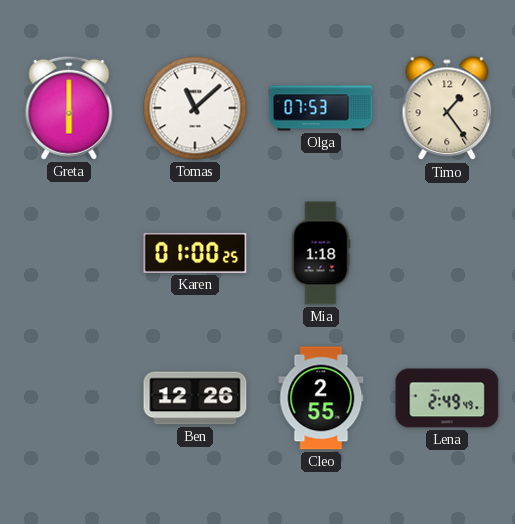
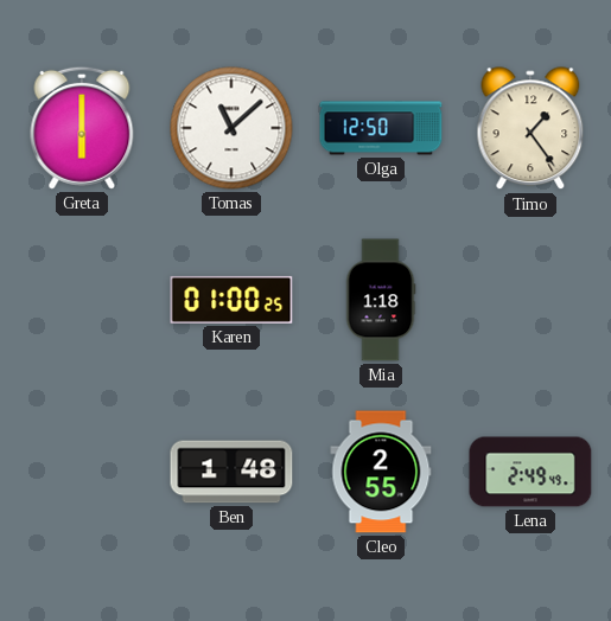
Olga: 07:53 -> 12:50 (381, 128)
Ben: 12:26 -> 1:48 (231, 472)
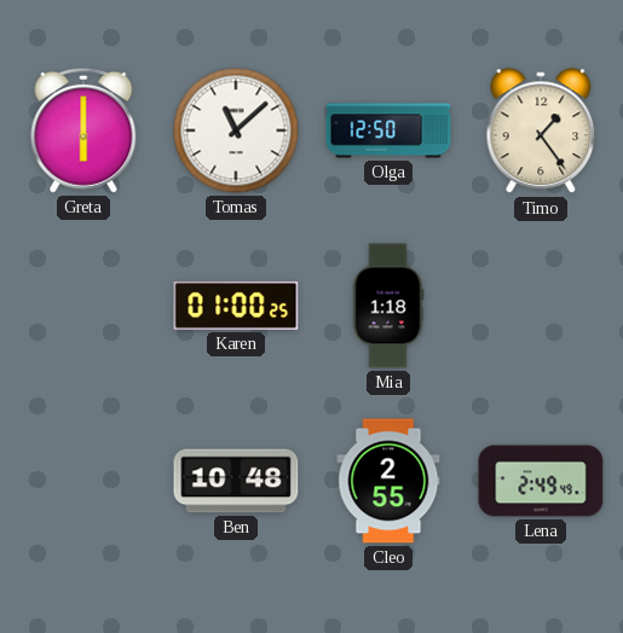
Ben: 1:48 -> 10:48 (236, 481)
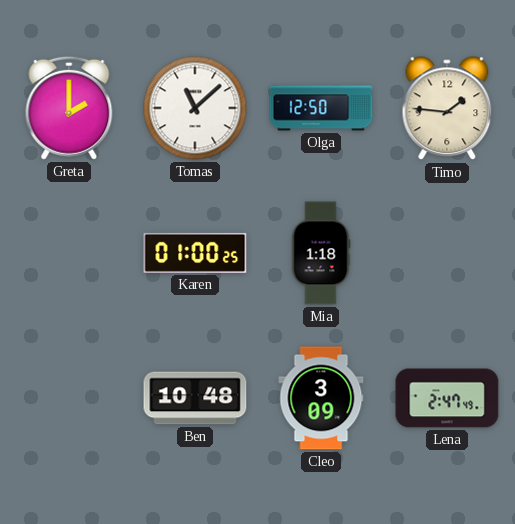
Greta: 6:00 -> 2:00 (69, 108)
Timo: 1:24 -> 1:46 (447, 109)
Cleo: 2:55 -> 3:09 (321, 398)
Lena: 2:49 -> 2:47 (447, 398)
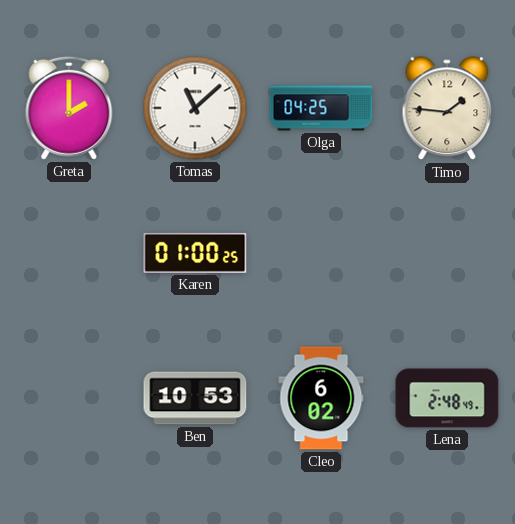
Olga: 12:50 -> 04:25 (321, 108)
Mia: 1:18 -> none (321, 253)
Ben: 10:48 -> 10:53 (195, 398)
Cleo: 3:09 -> 6:02 (321, 398)
Lena: 2:47 -> 2:48 (447, 398)
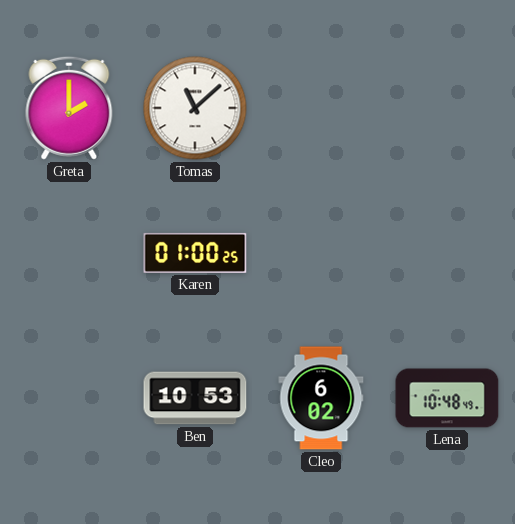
Olga: 04:25 -> none (321, 108)
Timo: 1:46 -> none (447, 109)
Lena: 2:48 -> 10:48 (447, 398)
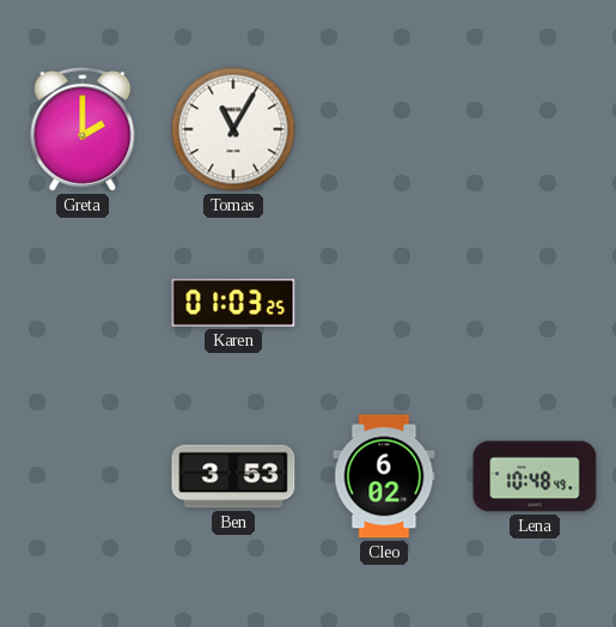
Tomas: 11:08 -> 11:05 (233, 129)
Karen: 01:00 -> 01:03 (233, 303)
Ben: 10:53 -> 3:53 (233, 476)
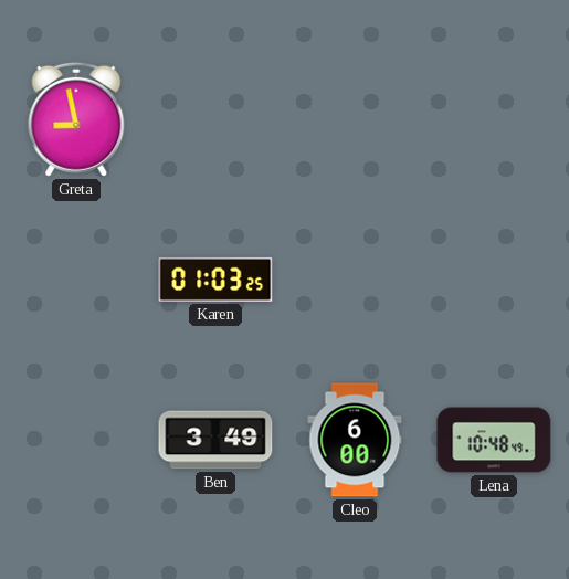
Greta: 2:00 -> 8:58 (76, 119)
Tomas: 11:05 -> none (233, 129)
Ben: 3:53 -> 3:49 (215, 440)
Cleo: 6:02 -> 6:00 (355, 440)
